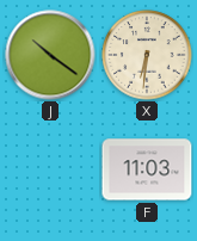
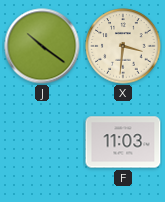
X: 6:31 -> 3:31 (123, 46)
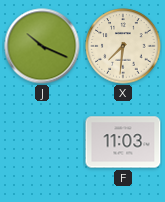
J: 10:21 -> 10:19 (42, 46)
X: 3:31 -> 7:31 (123, 46)
